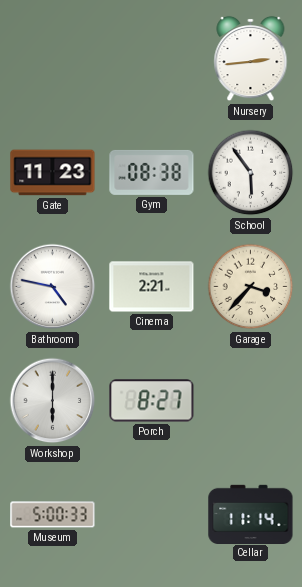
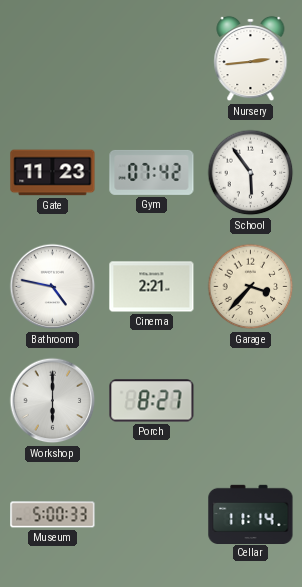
Gym: 08:38 -> 07:42 (152, 172)
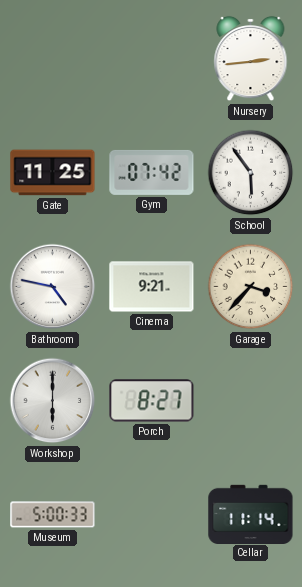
Gate: 11:23 -> 11:25 (53, 173)
Cinema: 2:21 -> 9:21 (152, 287)
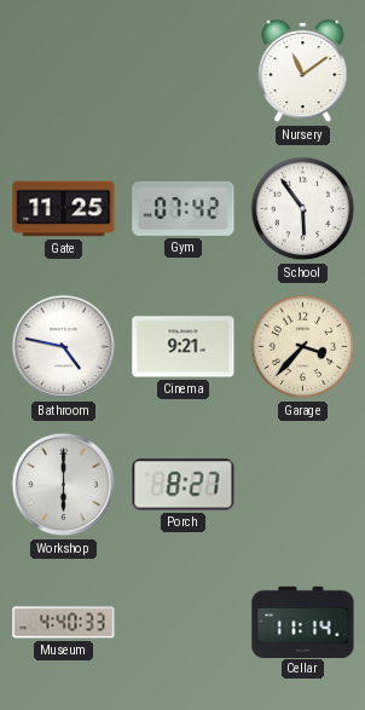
Nursery: 2:44 -> 11:09 (303, 71)
Museum: 5:00 -> 4:40 (64, 623)
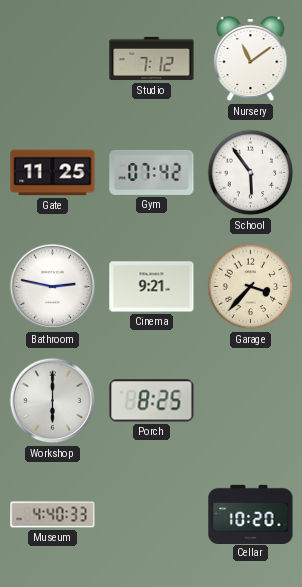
Studio: none -> 7:12 (152, 59)
Bathroom: 4:47 -> 2:47 (53, 287)
Porch: 8:27 -> 8:25 (152, 401)
Cellar: 11:14 -> 10:20 (251, 514)
